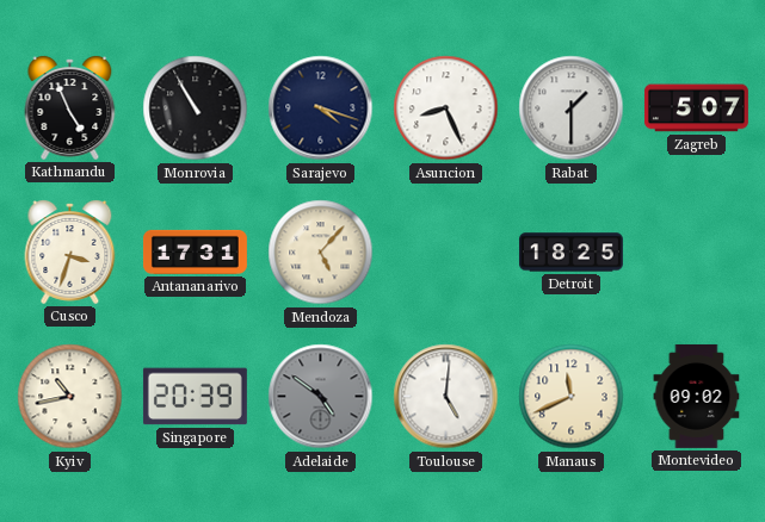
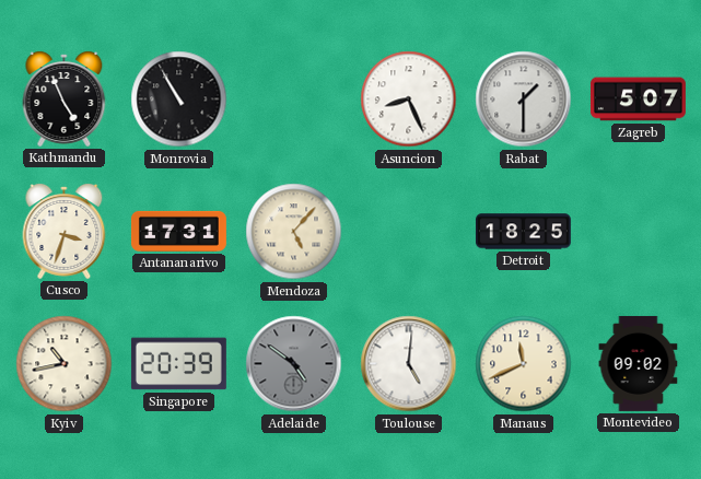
Sarajevo: 4:18 -> none (321, 108)
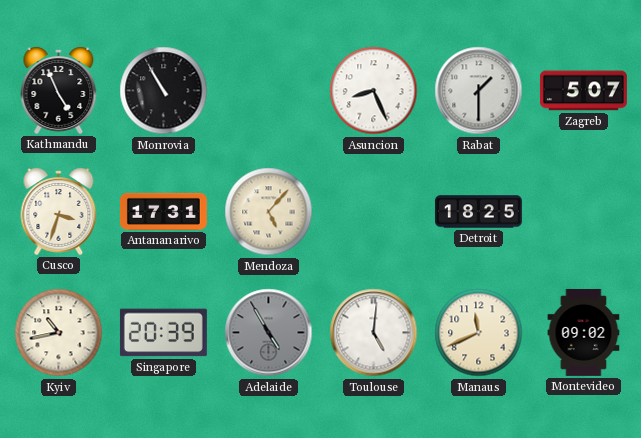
Adelaide: 4:51 -> 4:55 (269, 333)
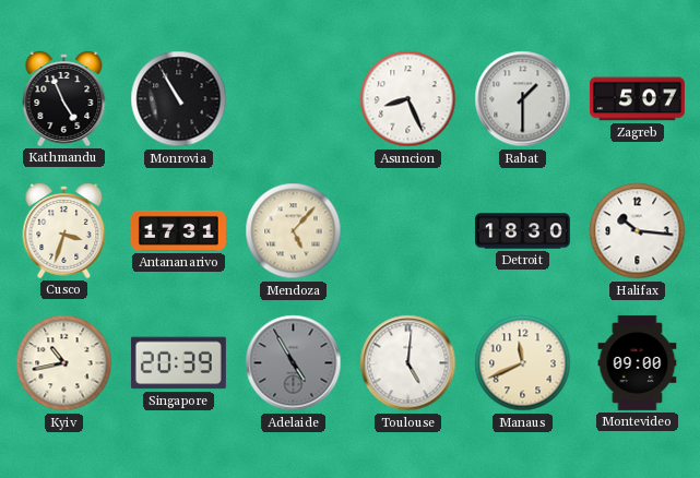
Detroit: 18:25 -> 18:30 (522, 231)
Halifax: none -> 10:16 (638, 231)
Montevideo: 09:02 -> 09:00 (638, 362)
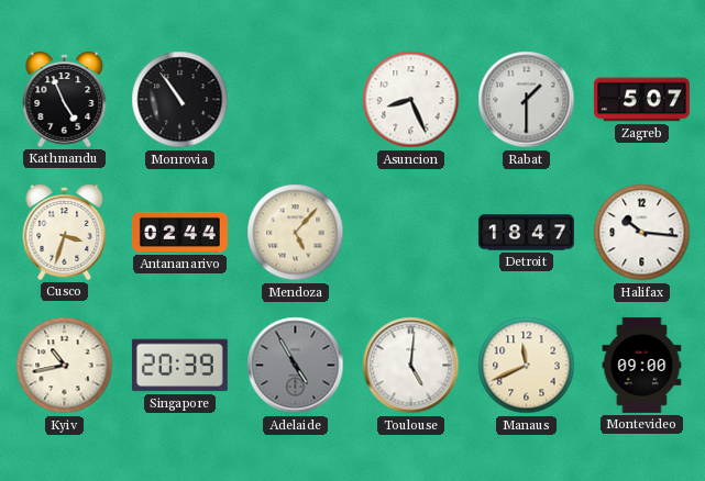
Monrovia: 10:55 -> 10:54 (180, 100)
Antananarivo: 17:31 -> 02:44 (179, 232)
Detroit: 18:30 -> 18:47 (526, 233)
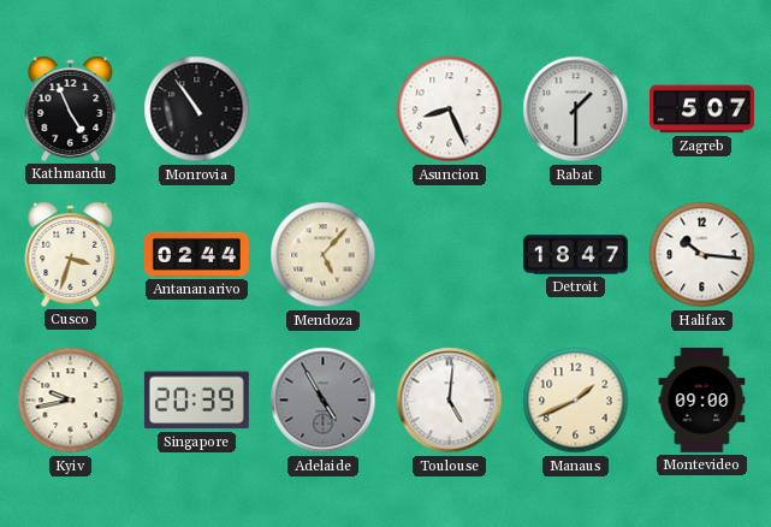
Kyiv: 10:43 -> 9:43 (71, 401)
Manaus: 11:41 -> 1:41 (576, 401)
